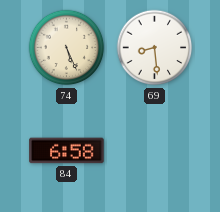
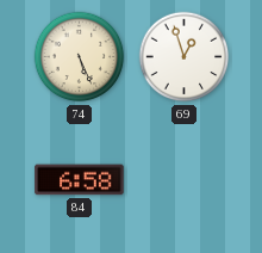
69: 8:29 -> 12:57 (185, 57)
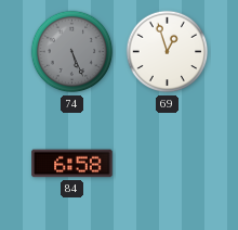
74 dial: cream -> grey (72, 52)
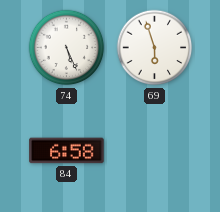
74 dial: grey -> white (67, 48)
69: 12:57 -> 5:57 (155, 48)
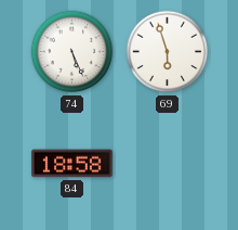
84: 6:58 -> 18:58 (72, 164)
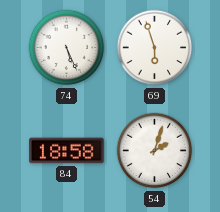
54: none -> 2:03 (155, 151)
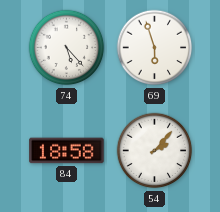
74: 5:26 -> 5:23 (67, 48)
54: 2:03 -> 2:07 (155, 151)
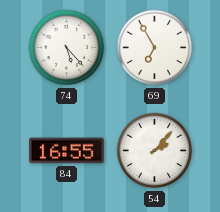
69: 5:57 -> 6:55 (155, 48)
84: 18:58 -> 16:55 (67, 151)
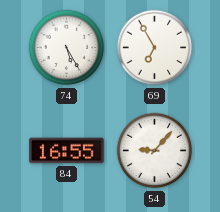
74: 5:23 -> 5:25 (67, 48)
54: 2:07 -> 9:07 (155, 151)
